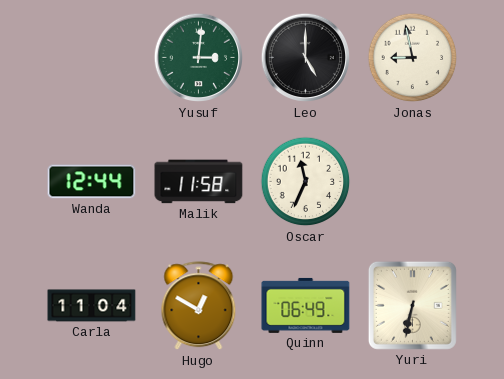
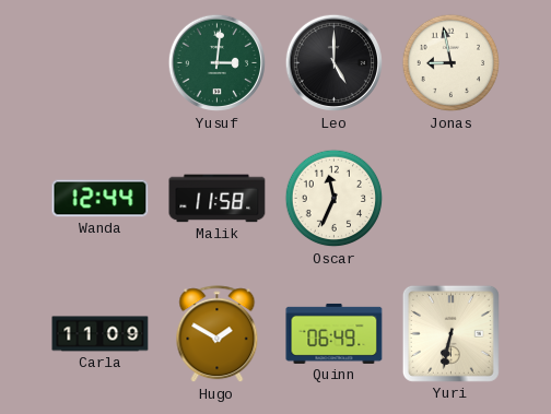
Carla: 11:04 -> 11:09 (101, 334)
Hugo: 12:50 -> 1:50 (218, 334)
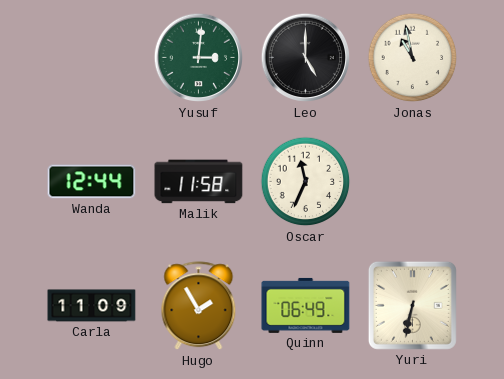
Jonas: 8:58 -> 10:58 (413, 58)
Hugo: 1:50 -> 1:55 (199, 306)
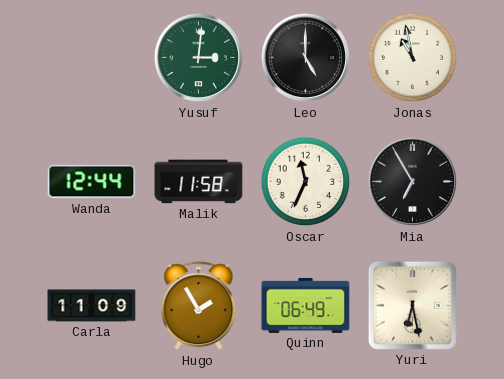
Mia: none -> 6:55 (413, 182)
Yuri: 6:32 -> 6:28 (412, 305)
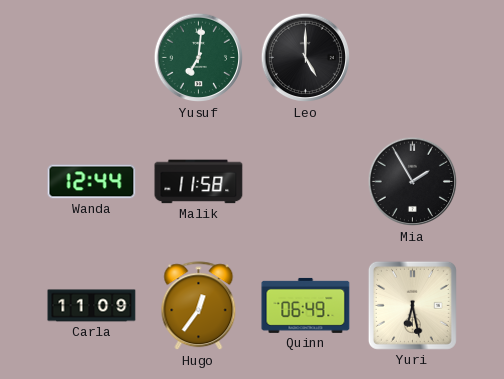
Yusuf: 3:01 -> 7:01 (199, 58)
Jonas: 10:58 -> none (413, 58)
Oscar: 11:34 -> none (306, 182)
Mia: 6:55 -> 1:55 (413, 182)
Hugo: 1:55 -> 12:36 (199, 306)
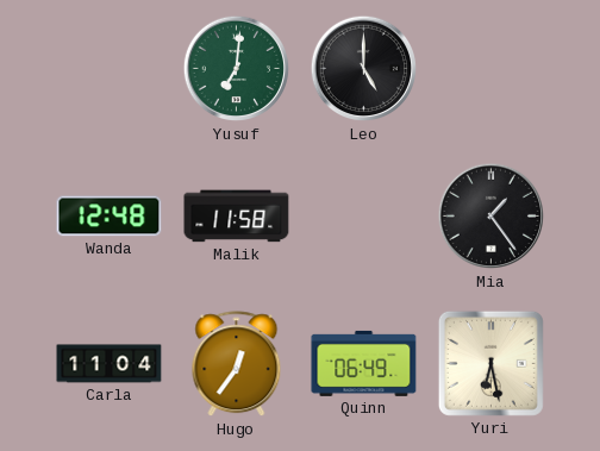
Wanda: 12:44 -> 12:48 (110, 217)
Mia: 1:55 -> 1:24 (492, 217)
Carla: 11:09 -> 11:04 (110, 364)
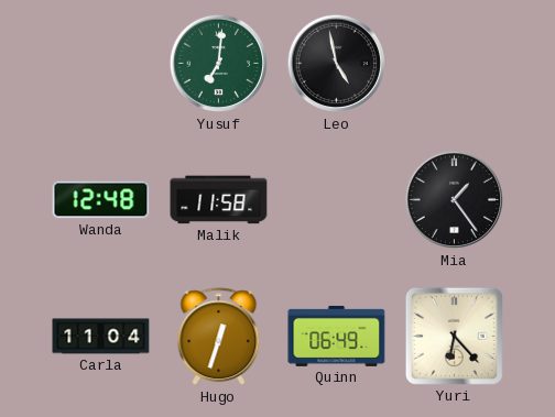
Leo: 5:00 -> 4:58 (337, 64)
Hugo: 12:36 -> 12:33 (219, 337)
Yuri: 6:28 -> 6:23 (454, 336)
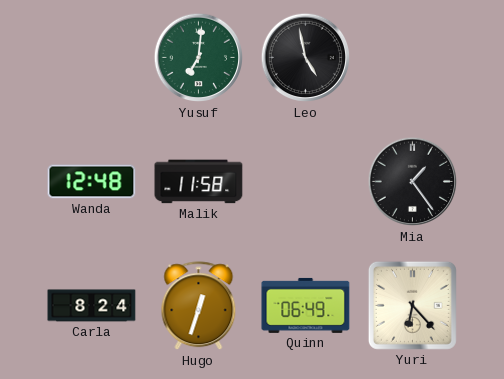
Carla: 11:04 -> 8:24 (92, 306)
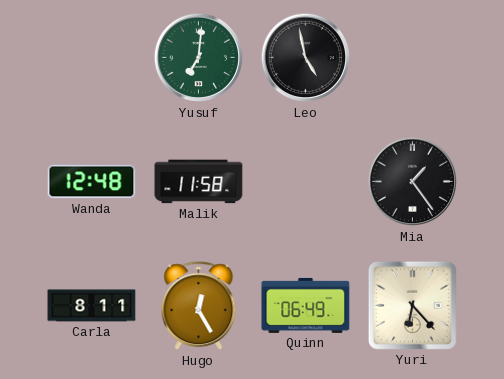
Carla: 8:24 -> 8:11 (92, 306)
Hugo: 12:33 -> 12:25 (199, 306)
